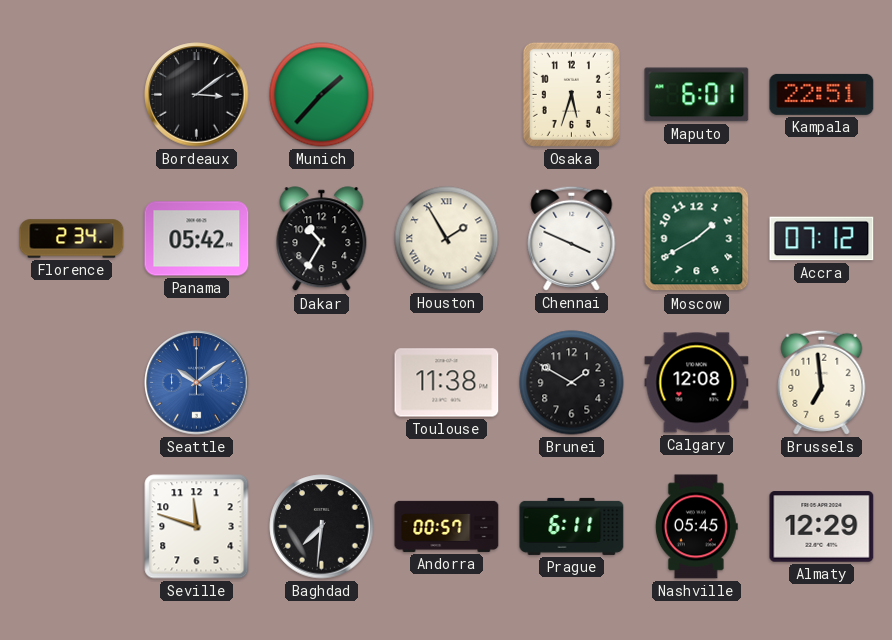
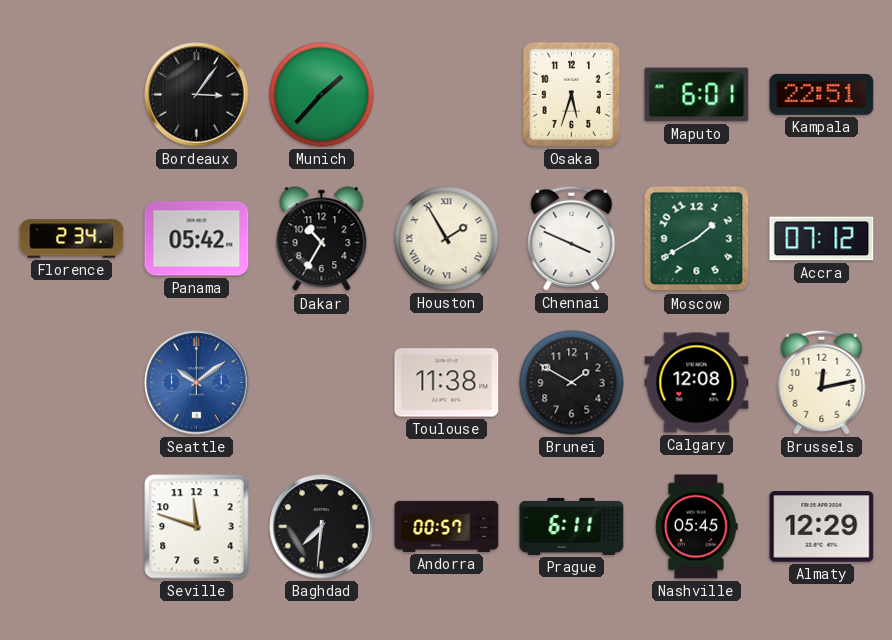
Bordeaux: 3:09 -> 3:06 (197, 95)
Brussels: 6:59 -> 12:13 (822, 382)
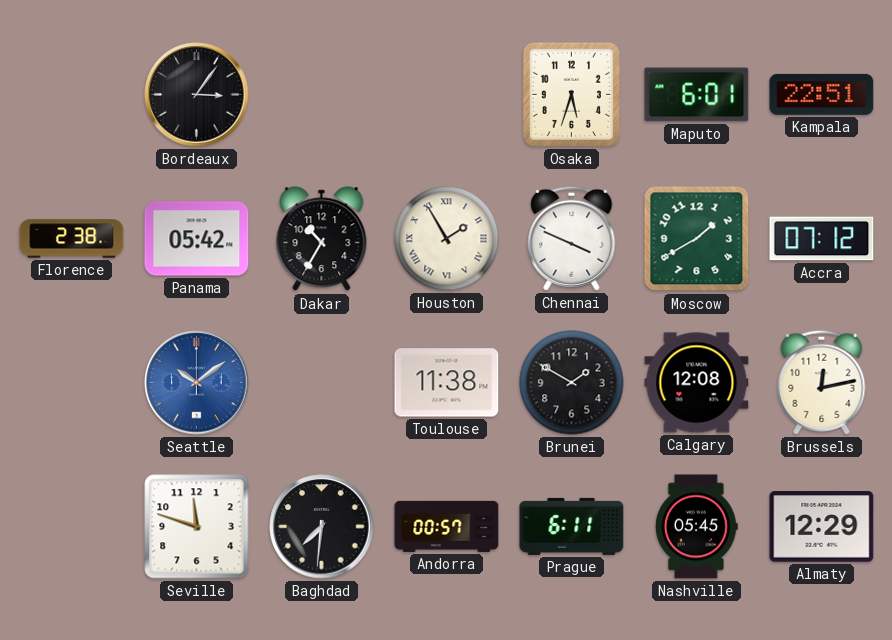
Munich: 1:37 -> none (322, 95)
Florence: 2:34 -> 2:38 (72, 239)
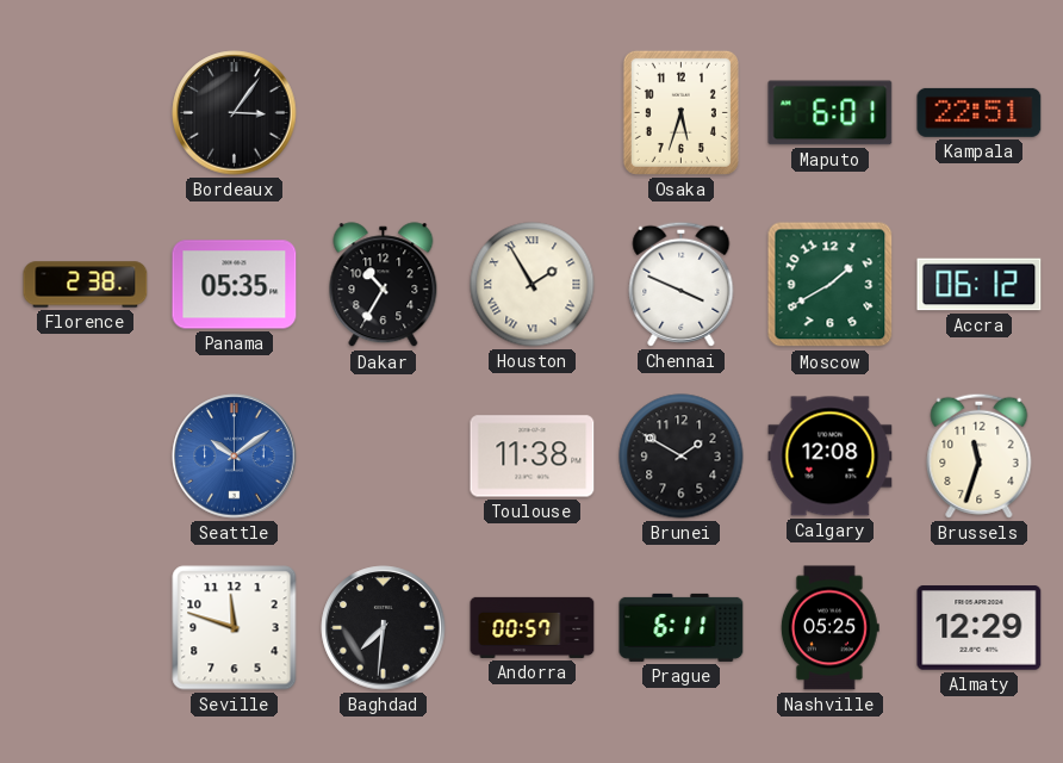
Panama: 05:42 -> 05:35 (235, 285)
Accra: 07:12 -> 06:12 (980, 285)
Brussels: 12:13 -> 11:33 (980, 455)
Nashville: 05:45 -> 05:25 (829, 628)
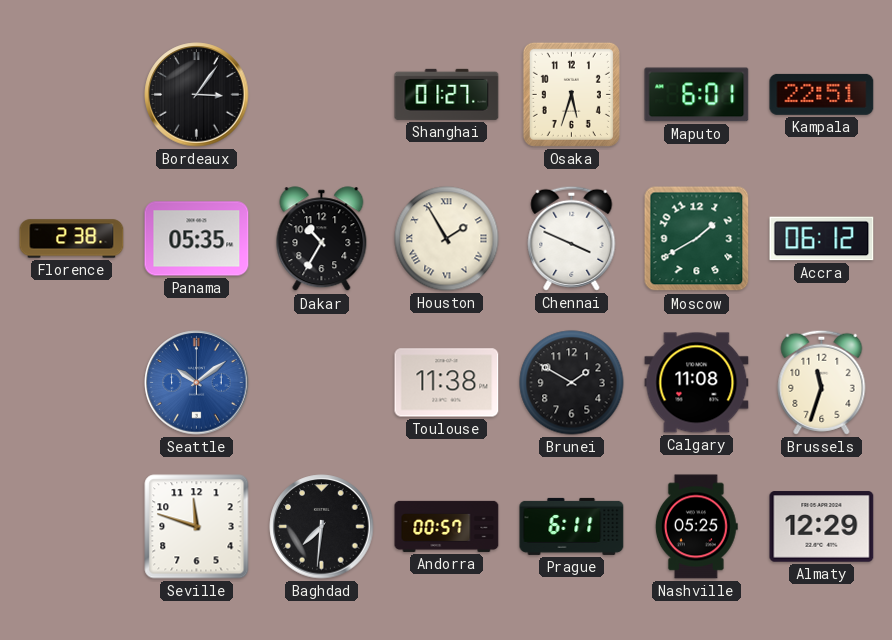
Shanghai: none -> 01:27 (447, 94)
Calgary: 12:08 -> 11:08 (697, 383)
